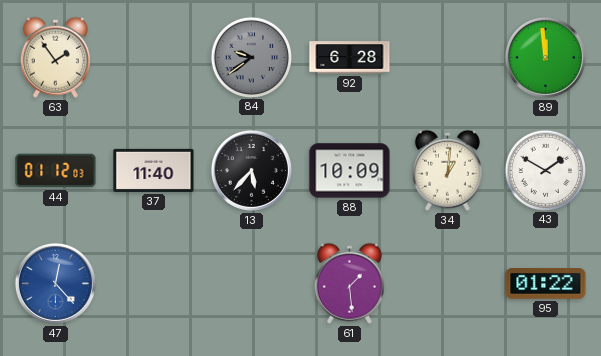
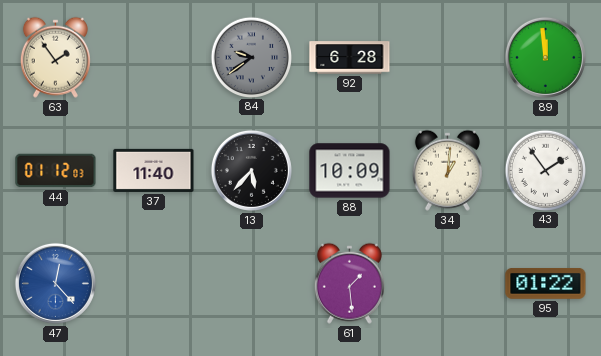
43: 1:50 -> 1:54 (545, 170)
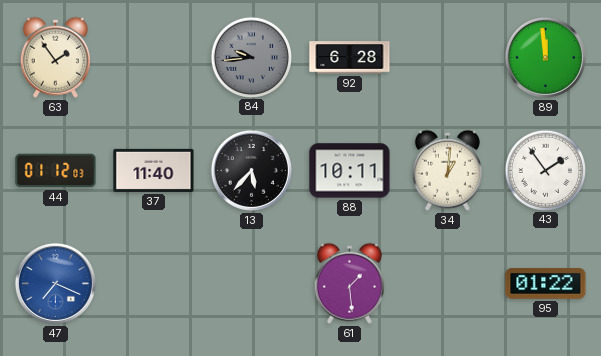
84: 9:39 -> 9:44 (251, 57)
88: 10:09 -> 10:11 (350, 171)
47: 12:23 -> 7:19 (55, 283)
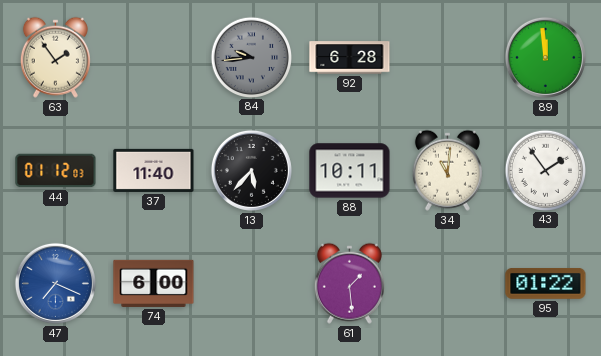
34: 1:01 -> 11:01 (447, 170)
74: none -> 6:00 (154, 283)
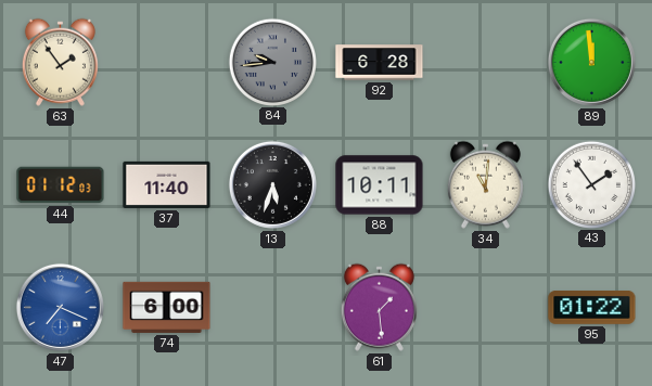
13: 5:37 -> 5:33 (272, 184)
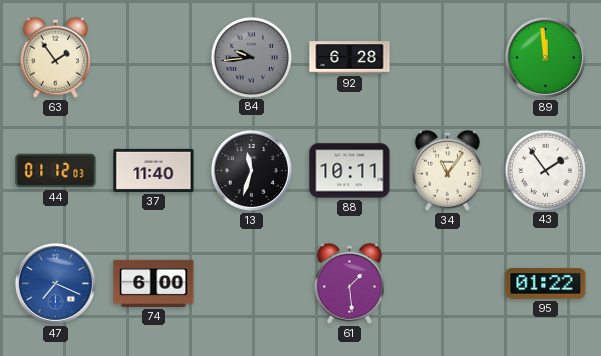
13: 5:33 -> 11:33 (251, 170)
34: 11:01 -> 11:06 (447, 170)
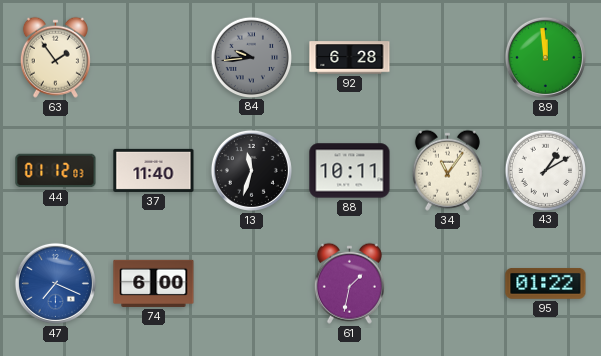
43: 1:54 -> 1:10 (545, 170)
61: 1:29 -> 1:32 (349, 283)
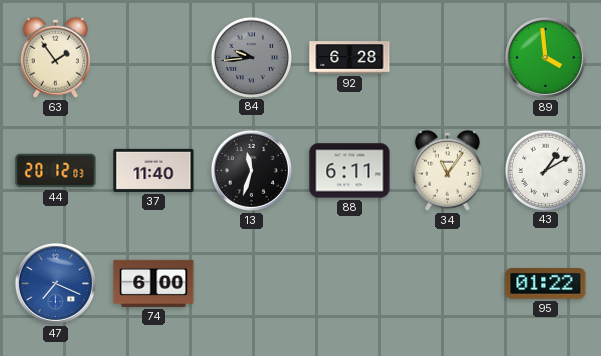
89: 11:59 -> 3:59 (545, 57)
44: 01:12 -> 20:12 (56, 171)
88: 10:11 -> 6:11 (350, 171)
61: 1:32 -> none (349, 283)
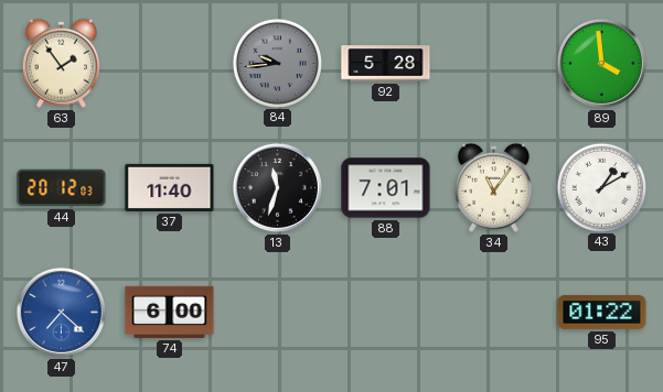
92: 6:28 -> 5:28 (386, 64)
88: 6:11 -> 7:01 (386, 188)
47: 7:19 -> 7:22 (61, 312)
